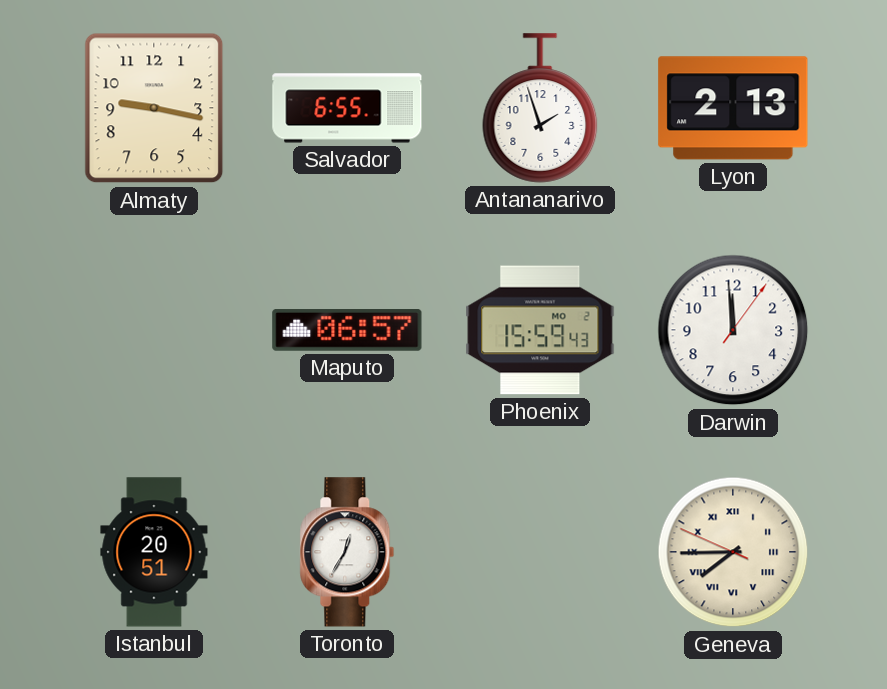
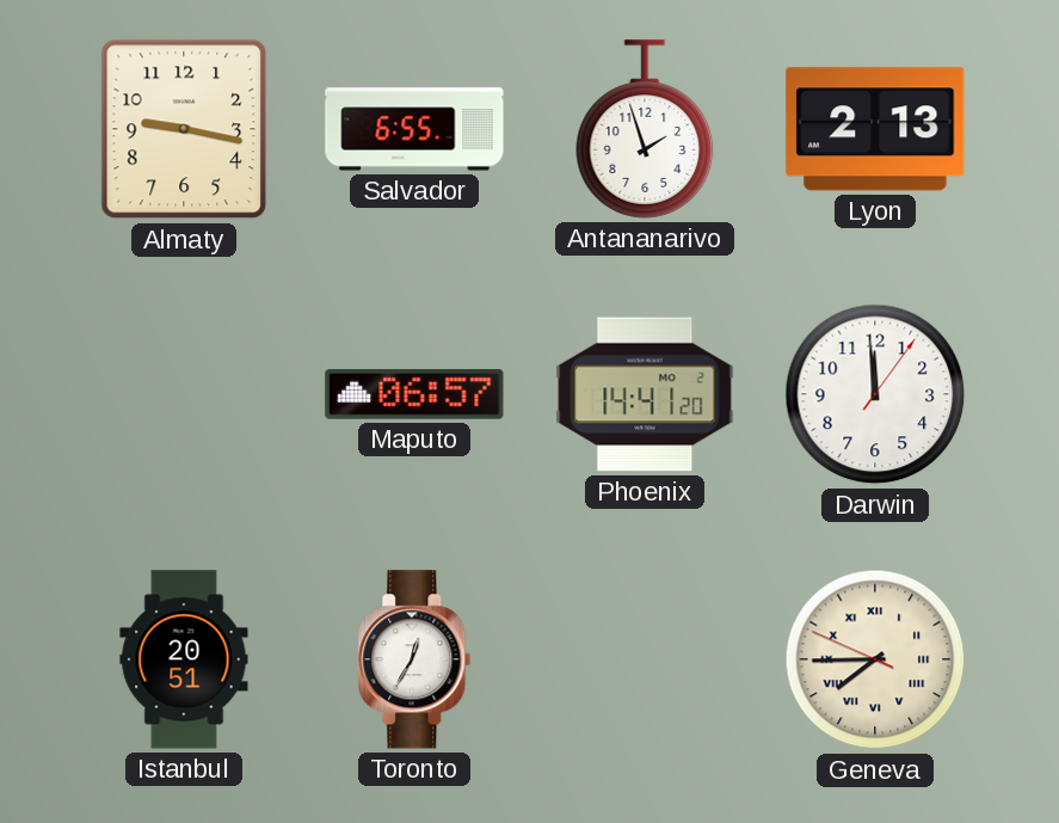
Phoenix: 15:59 -> 14:41 (645, 394)
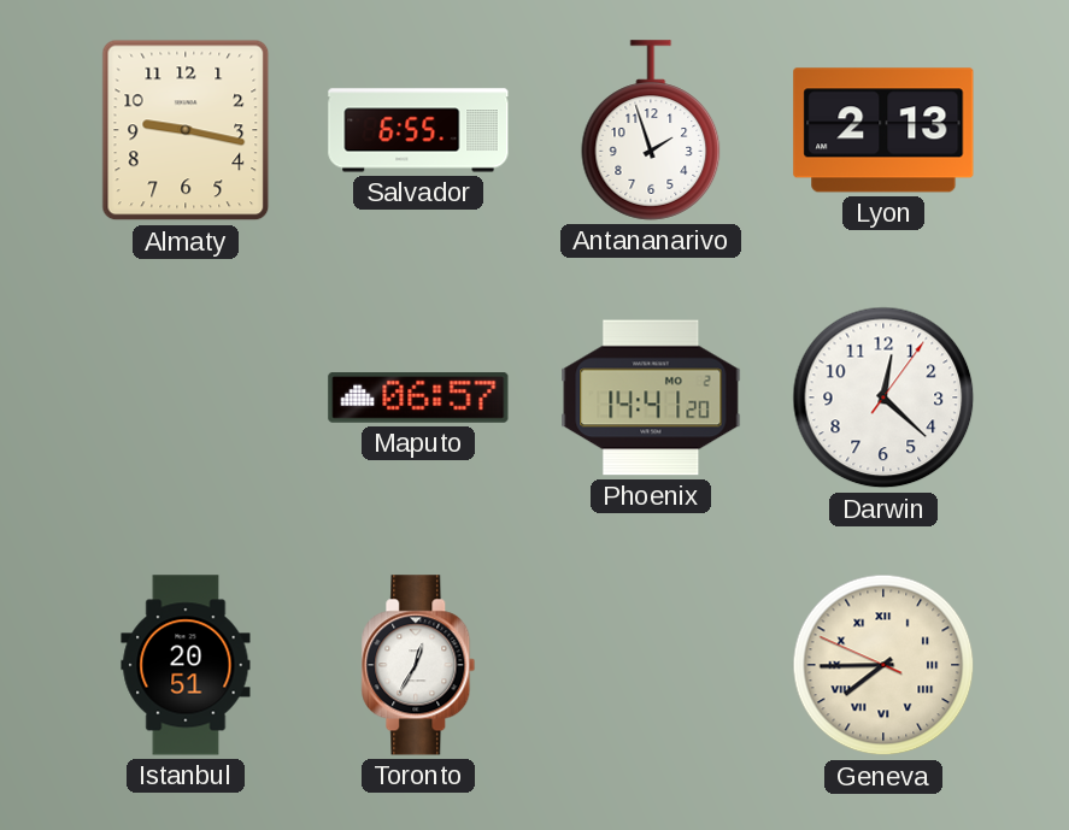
Darwin: 11:59 -> 12:22 (883, 398)
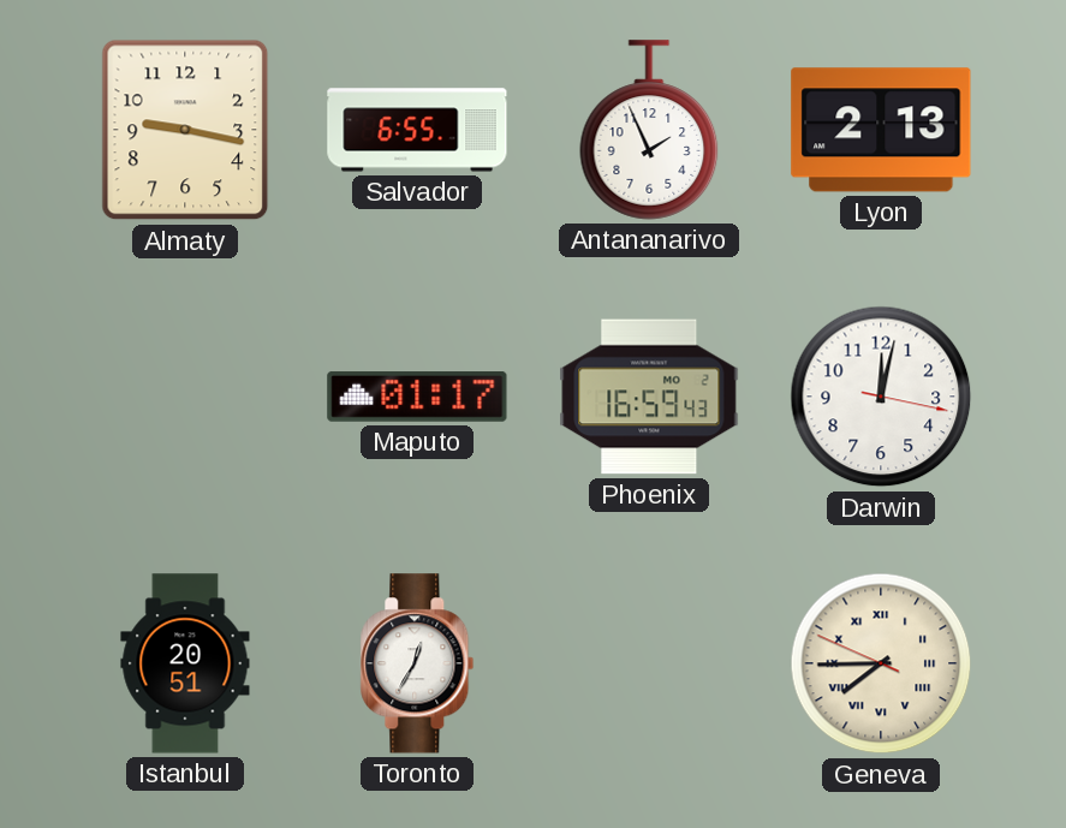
Antananarivo: 1:57 -> 1:56 (649, 130)
Maputo: 06:57 -> 01:17 (417, 398)
Phoenix: 14:41 -> 16:59 (649, 397)
Darwin: 12:22 -> 12:02 (881, 397)
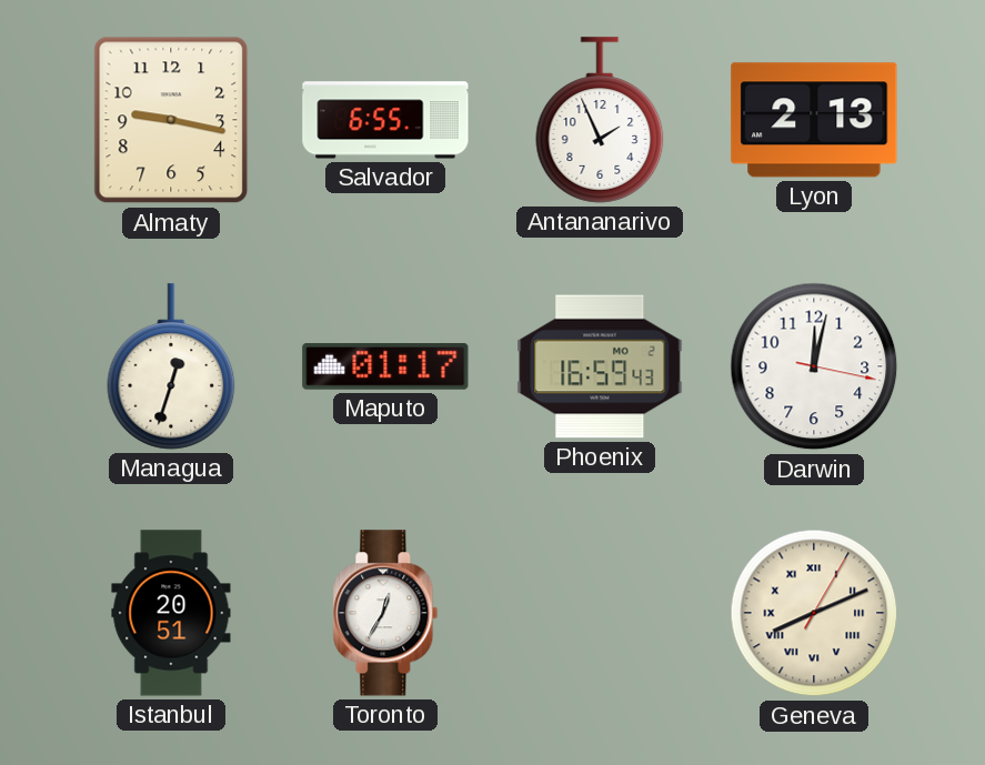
Managua: none -> 12:33 (171, 366)
Geneva: 7:44 -> 8:11 (814, 613)
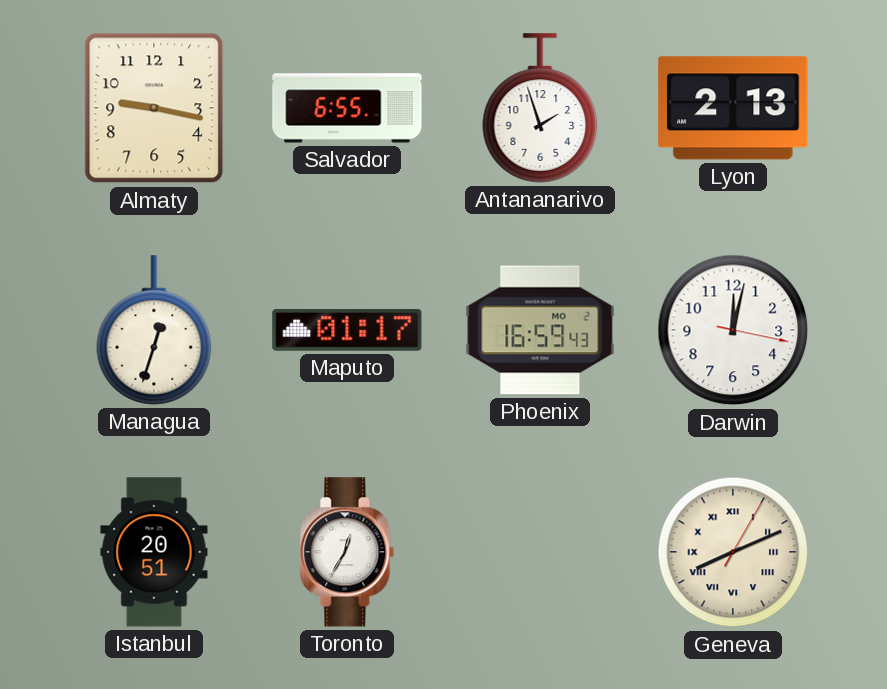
Antananarivo: 1:56 -> 1:57 (540, 108)
